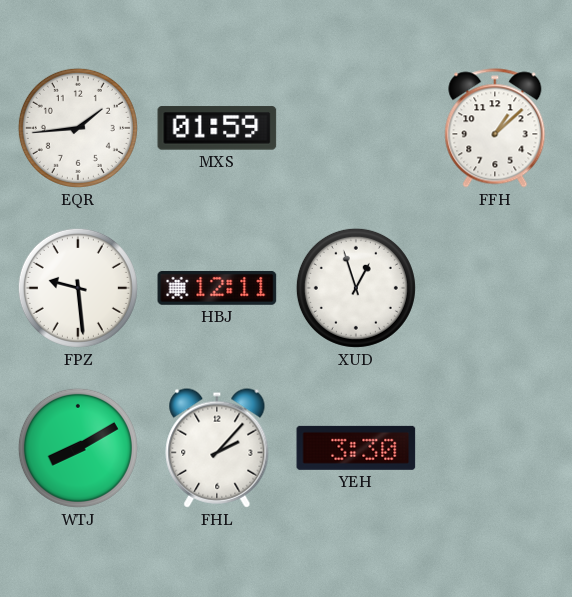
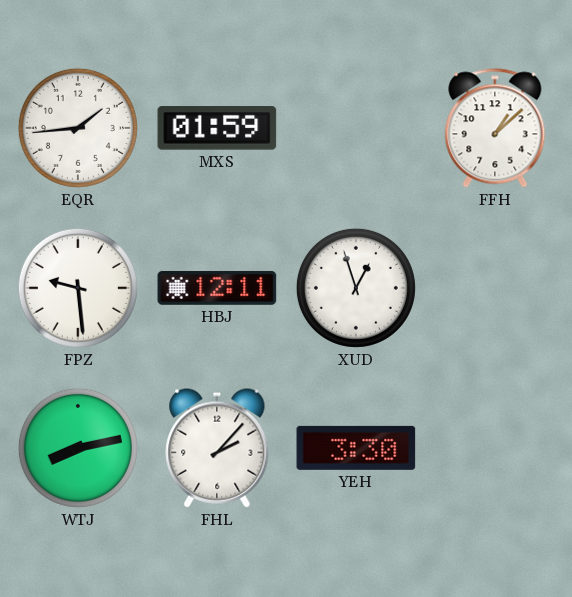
WTJ: 8:10 -> 8:13 (78, 448)
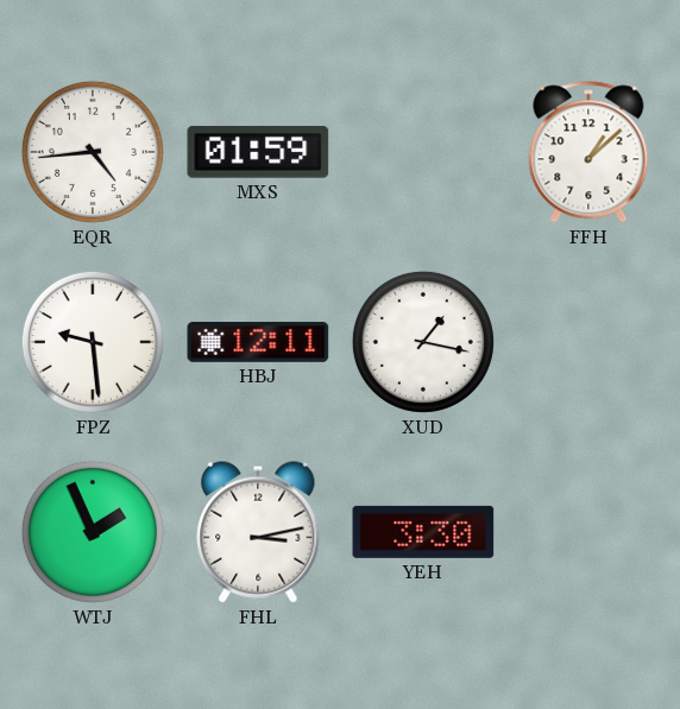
EQR: 1:44 -> 4:44 (93, 152)
XUD: 12:57 -> 1:17 (423, 342)
WTJ: 8:13 -> 1:56 (93, 532)
FHL: 2:07 -> 3:13 (258, 532)
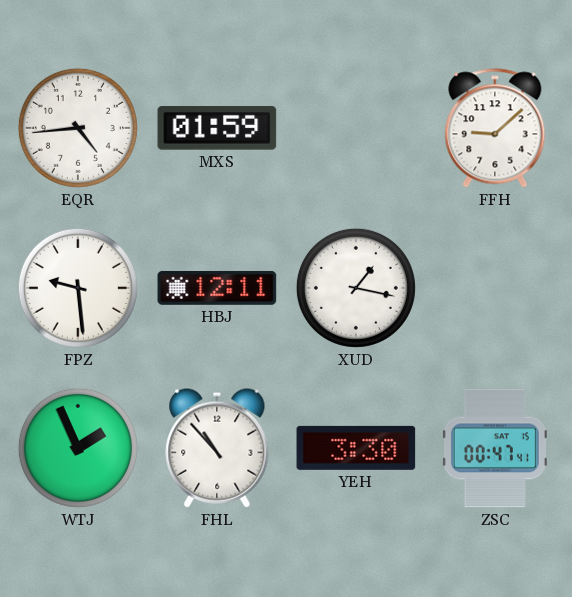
FFH: 1:08 -> 9:08 (495, 128)
FHL: 3:13 -> 10:53 (217, 448)
ZSC: none -> 00:47 (495, 448)
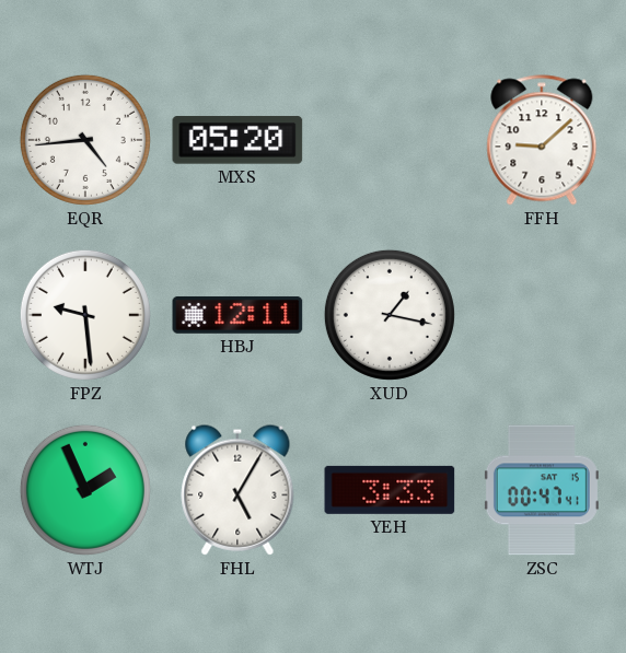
MXS: 01:59 -> 05:20 (237, 140)
FHL: 10:53 -> 5:05 (237, 490)
YEH: 3:30 -> 3:33 (390, 490)
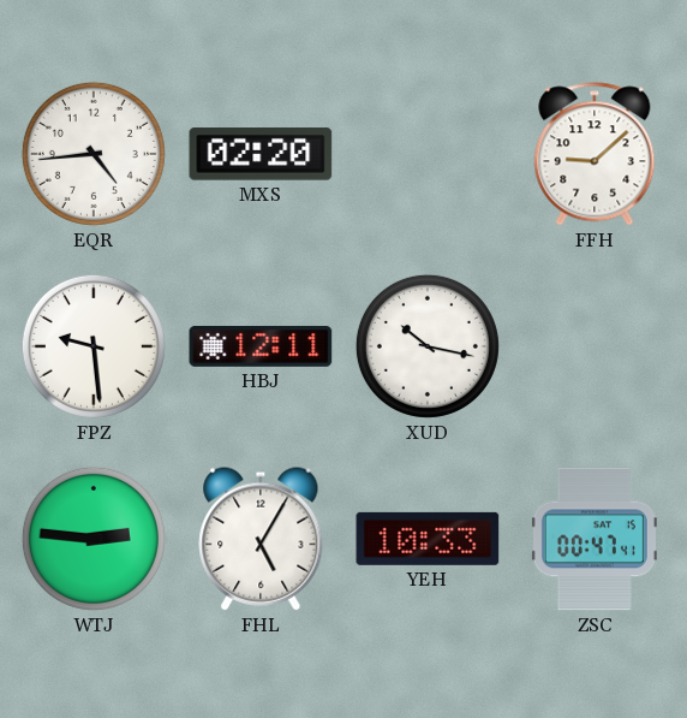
MXS: 05:20 -> 02:20 (261, 154)
XUD: 1:17 -> 10:17 (428, 346)
WTJ: 1:56 -> 2:46 (94, 539)
YEH: 3:33 -> 10:33 (428, 539)
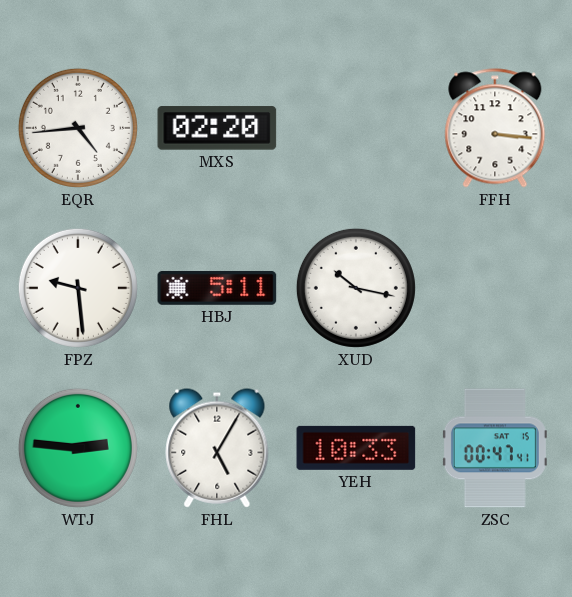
FFH: 9:08 -> 3:16 (495, 128)
HBJ: 12:11 -> 5:11 (217, 288)
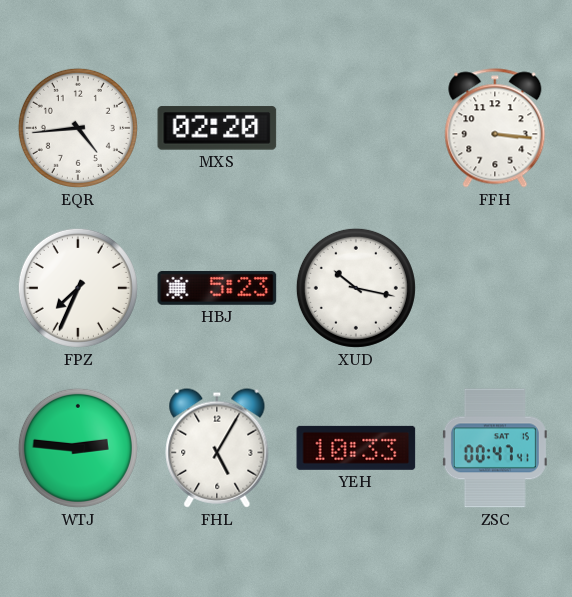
FPZ: 9:29 -> 7:34 (78, 288)
HBJ: 5:11 -> 5:23 (217, 288)
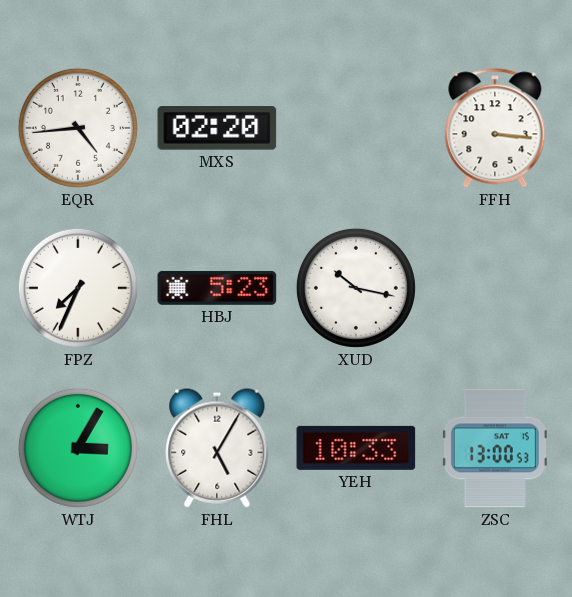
WTJ: 2:46 -> 3:05 (78, 448)
ZSC: 00:47 -> 13:00 (495, 448)
